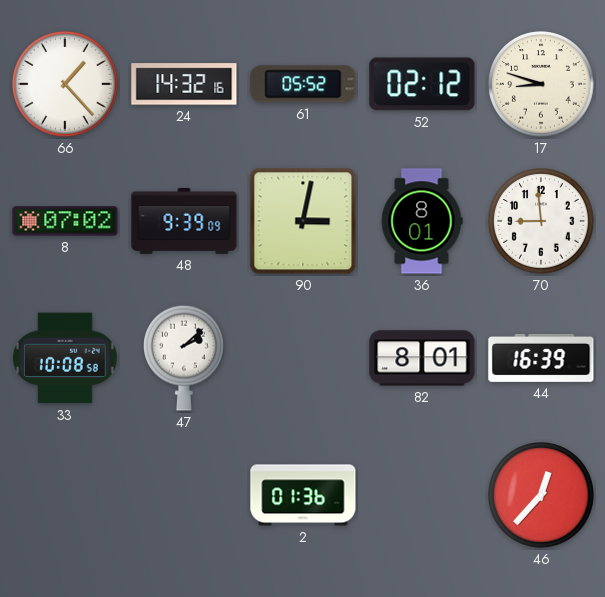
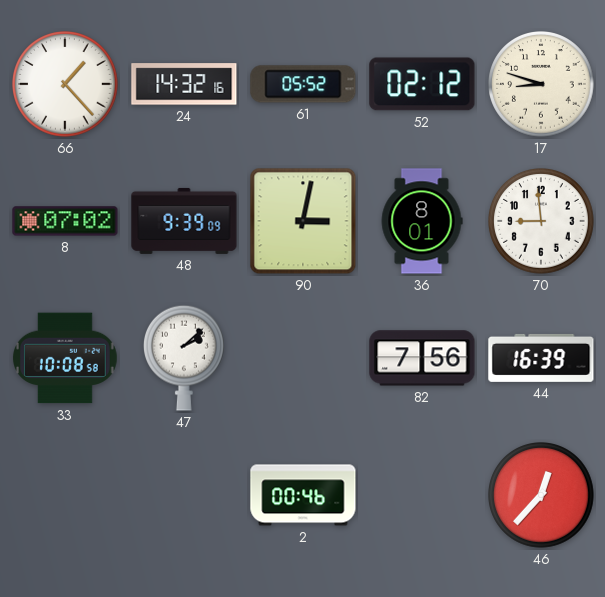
82: 8:01 -> 7:56 (422, 358)
2: 01:36 -> 00:46 (303, 495)
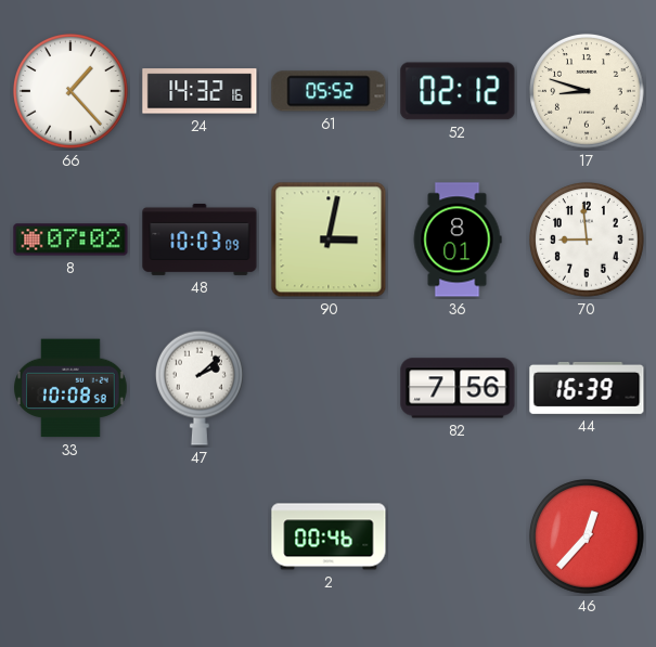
48: 9:39 -> 10:03 (200, 240)
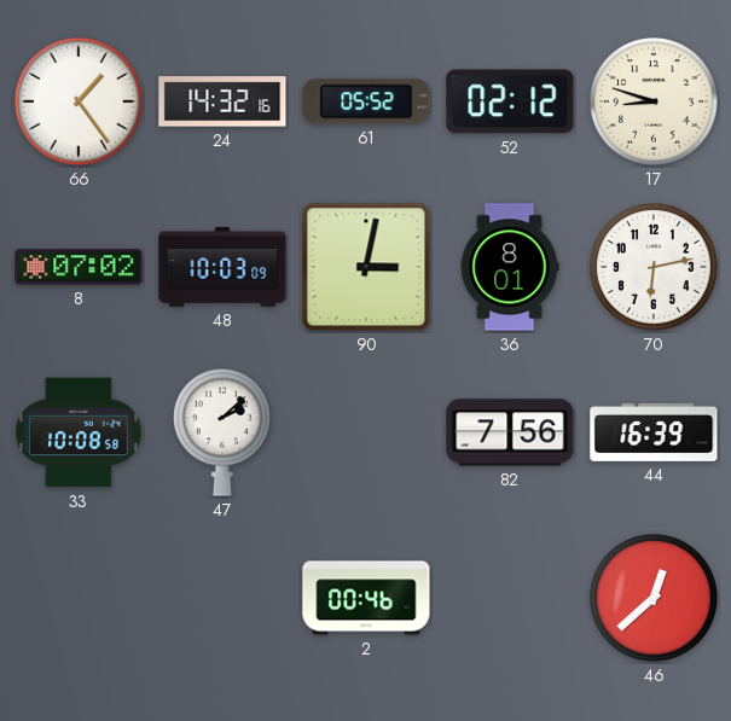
66: 1:23 -> 1:24 (80, 103)
70: 8:59 -> 6:13 (655, 268)
46: 12:37 -> 12:38 (655, 599)
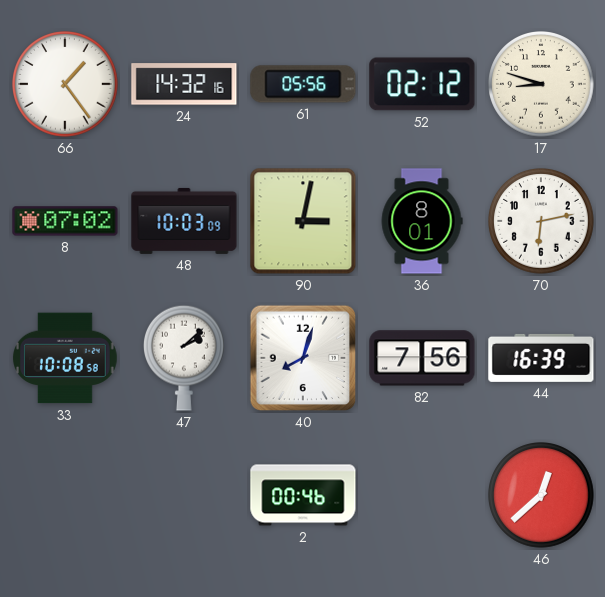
61: 05:52 -> 05:56 (303, 84)
40: none -> 8:03 (303, 358)
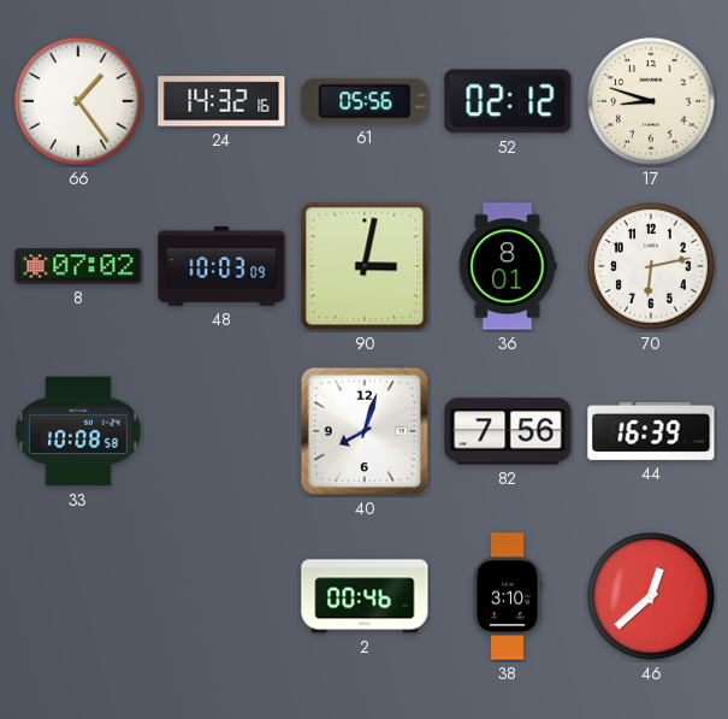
47: 2:08 -> none (185, 358)
38: none -> 3:10 (508, 596)
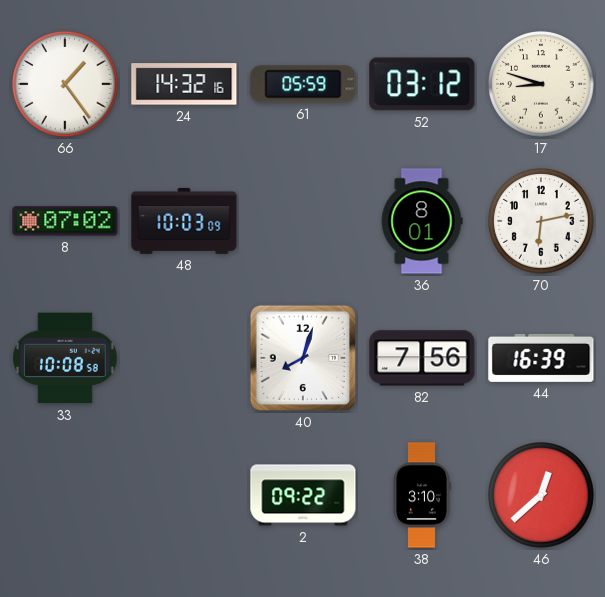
61: 05:56 -> 05:59 (303, 84)
52: 02:12 -> 03:12 (422, 84)
90: 3:02 -> none (365, 266)
2: 00:46 -> 09:22 (303, 495)
